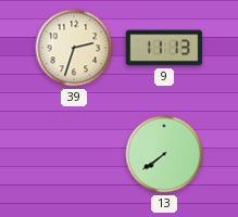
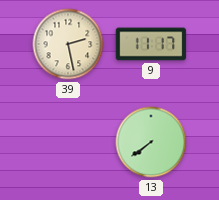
39: 2:33 -> 2:28 (68, 44)
9: 11:13 -> 11:17 (151, 44)
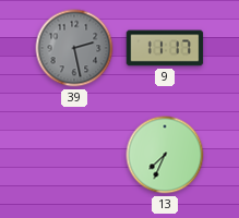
39 dial: cream -> grey (74, 48)
13: 7:39 -> 7:34 (165, 155)
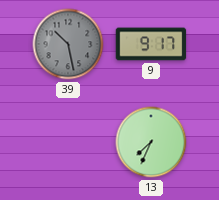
39: 2:28 -> 10:28 (68, 44)
9: 11:17 -> 9:17 (151, 44)
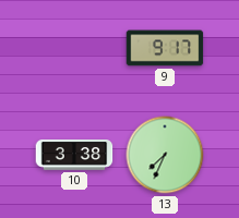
39: 10:28 -> none (68, 44)
10: none -> 3:38 (74, 155)
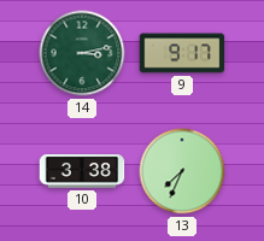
14: none -> 3:13 (82, 53)
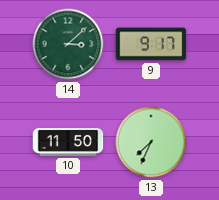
14: 3:13 -> 3:08 (68, 44)
10: 3:38 -> 11:50 (68, 142)
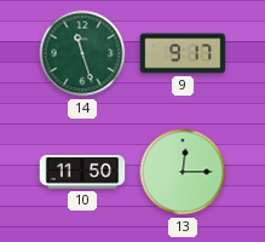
14: 3:08 -> 11:27 (82, 53)
13: 7:34 -> 12:15 (183, 172)
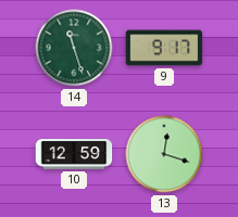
10: 11:50 -> 12:59 (74, 154)
13: 12:15 -> 12:18 (164, 154)
